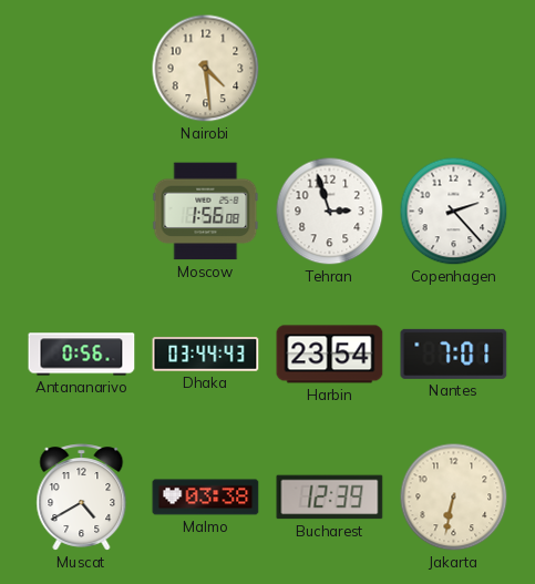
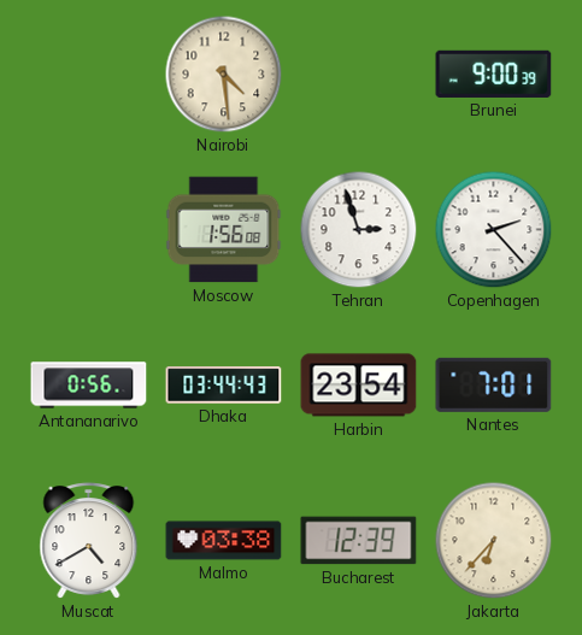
Brunei: none -> 9:00 (494, 74)
Jakarta: 6:32 -> 6:37 (494, 541)
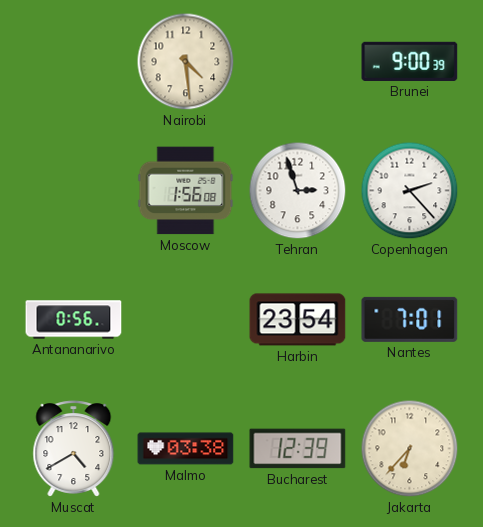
Dhaka: 03:44 -> none (224, 386)
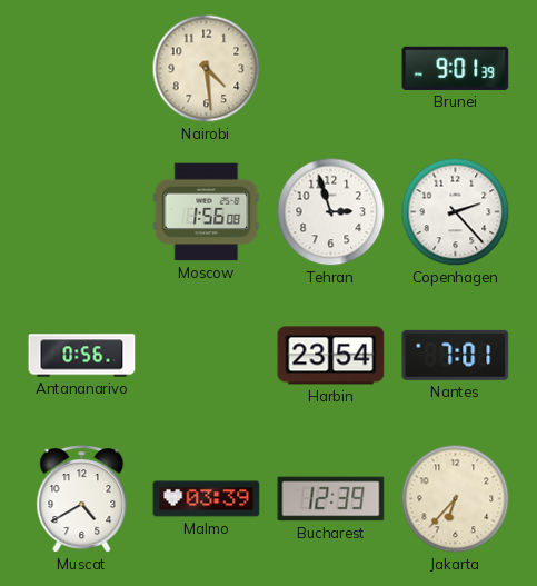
Brunei: 9:00 -> 9:01 (456, 68)
Malmo: 03:38 -> 03:39 (207, 499)
